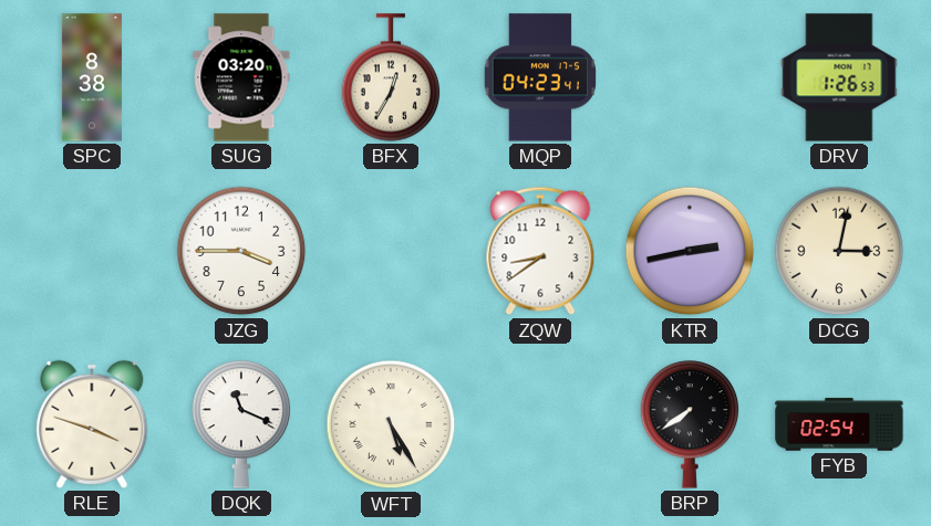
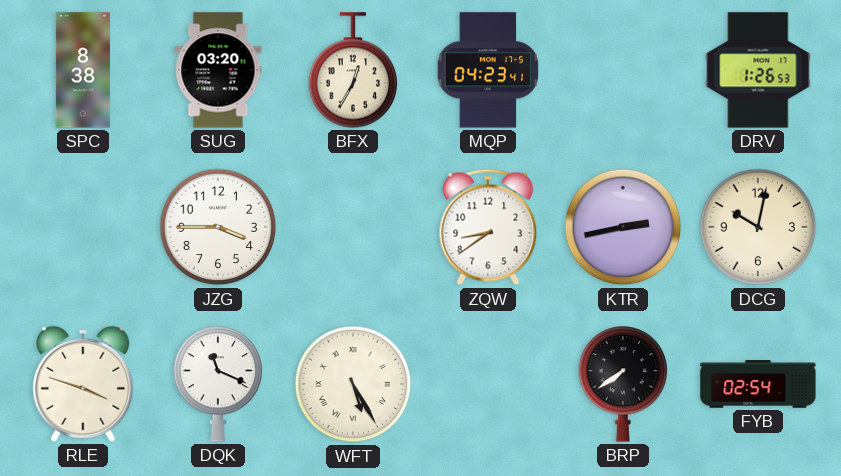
DCG: 3:02 -> 10:02 (758, 227)
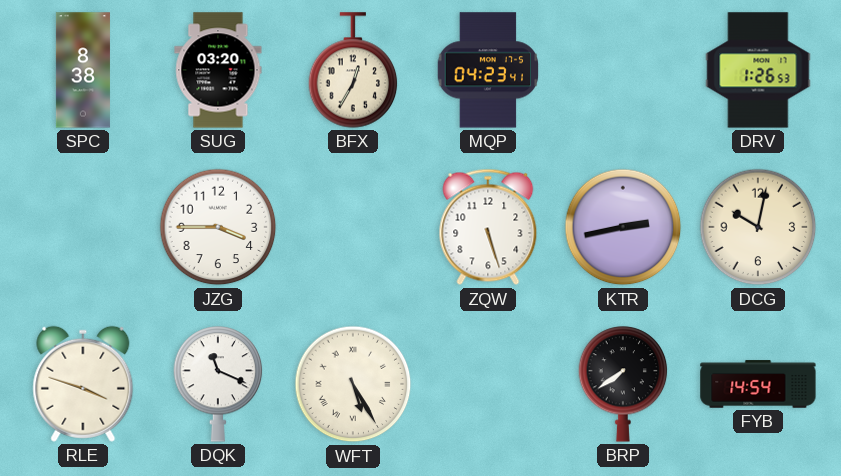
ZQW: 8:39 -> 5:27 (488, 227)
FYB: 02:54 -> 14:54 (758, 384)
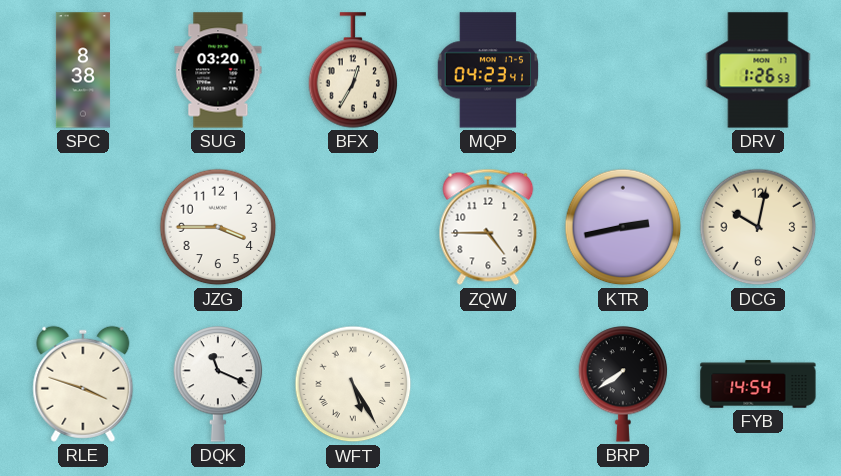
ZQW: 5:27 -> 4:45 (488, 227)
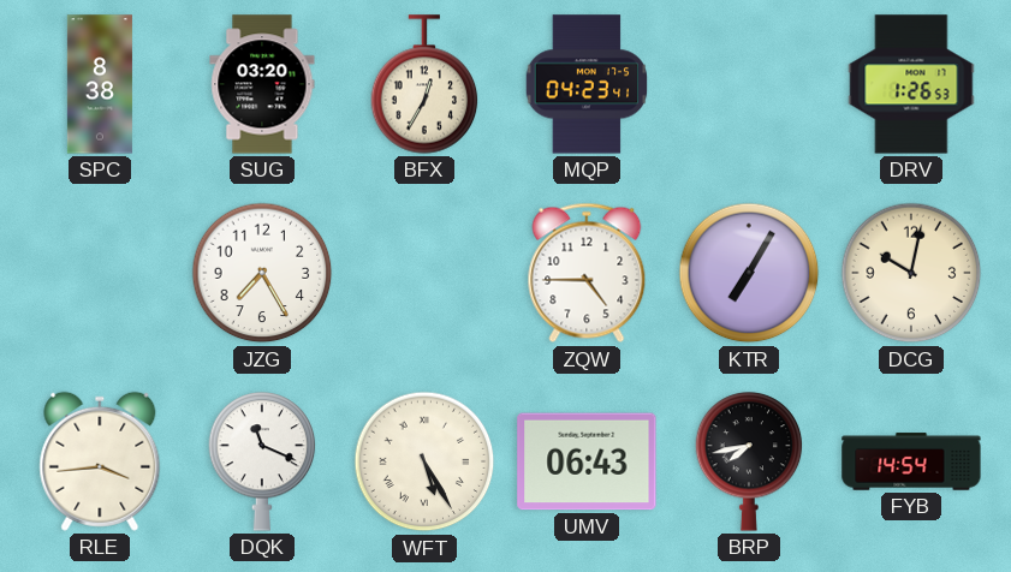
JZG: 3:45 -> 7:25 (262, 273)
KTR: 2:43 -> 7:05 (749, 273)
RLE: 3:48 -> 3:44 (100, 461)
UMV: none -> 06:43 (587, 461)
BRP: 7:39 -> 7:43 (749, 461)
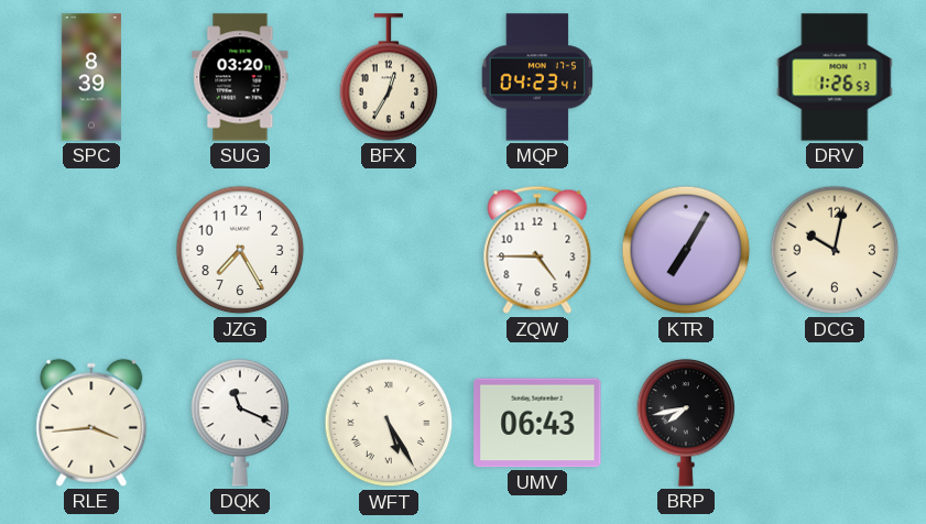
SPC: 8:38 -> 8:39 (91, 77)
FYB: 14:54 -> none (911, 461)
